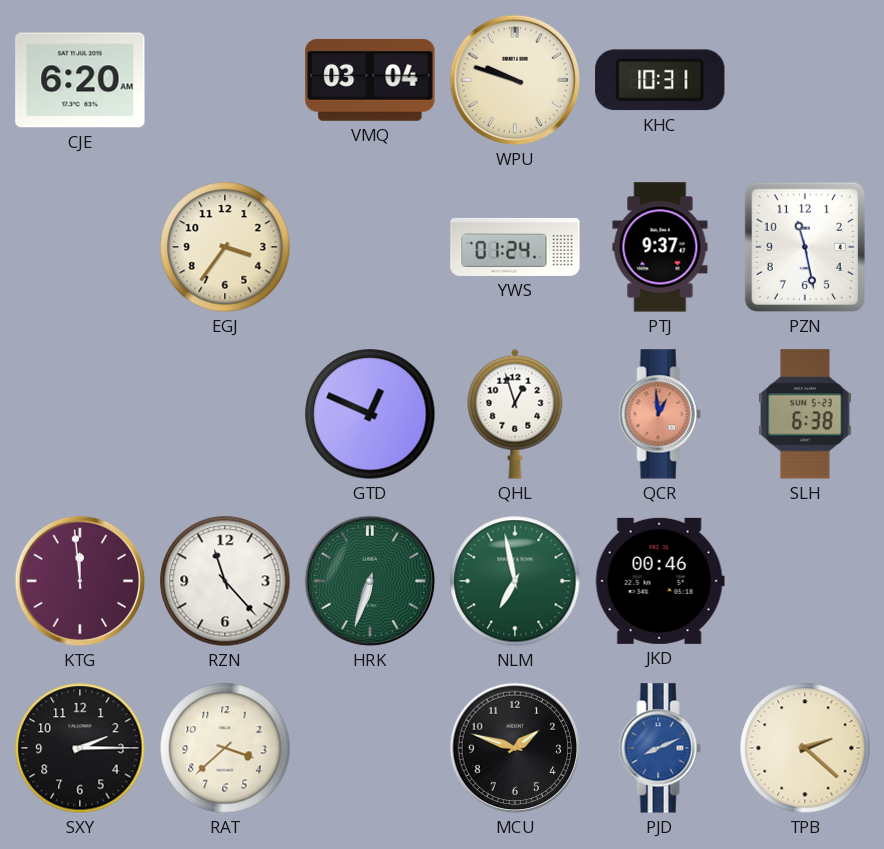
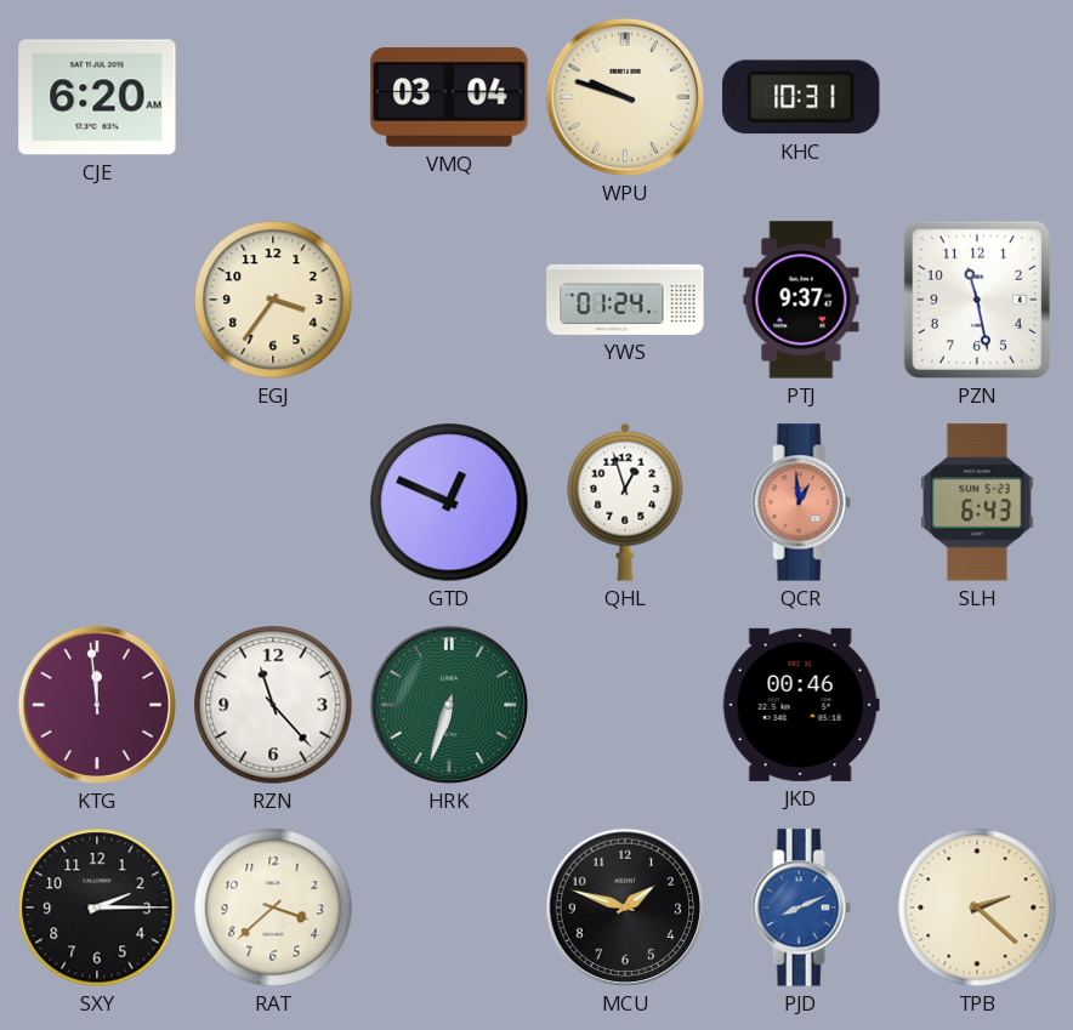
SLH: 6:38 -> 6:43 (978, 502)
NLM: 6:58 -> none (515, 581)
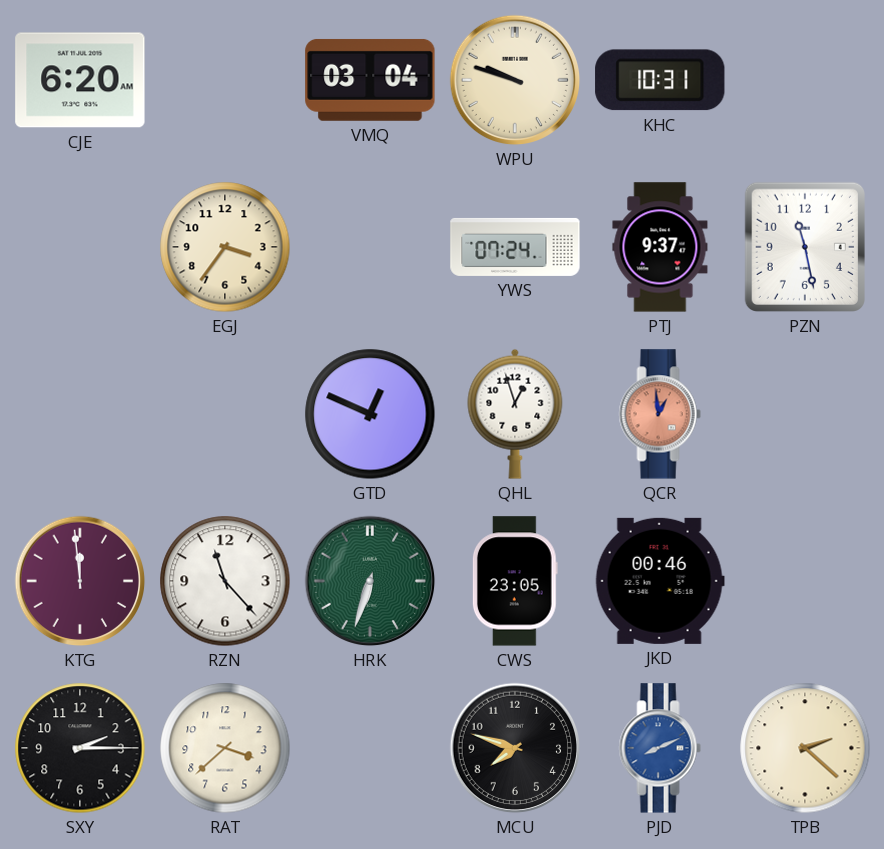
YWS: 01:24 -> 07:24 (515, 247)
SLH: 6:43 -> none (978, 502)
CWS: none -> 23:05 (515, 581)
MCU: 1:48 -> 7:48 (515, 748)
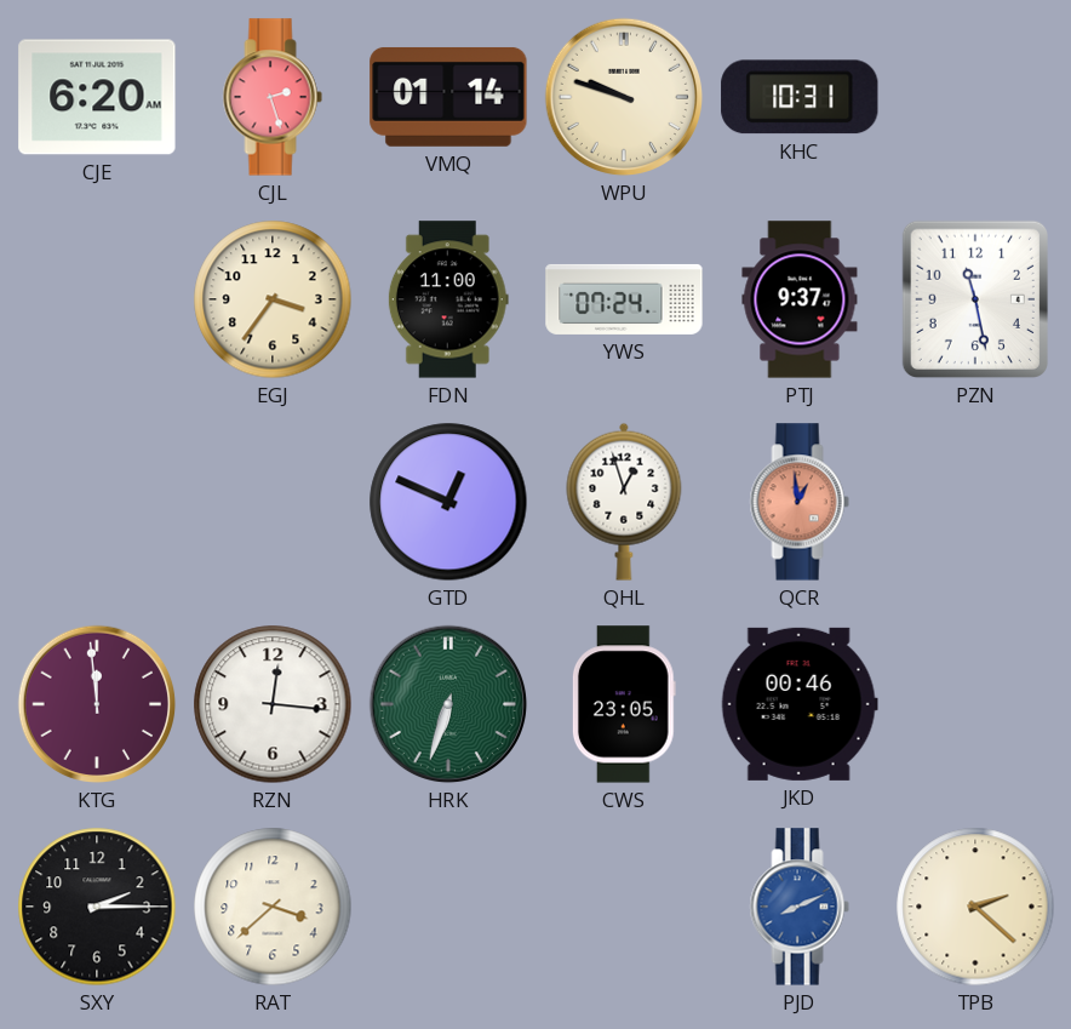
CJL: none -> 2:27 (273, 97)
VMQ: 03:04 -> 01:14 (448, 97)
FDN: none -> 11:00 (448, 299)
RZN: 11:23 -> 12:16 (273, 704)
MCU: 7:48 -> none (515, 748)
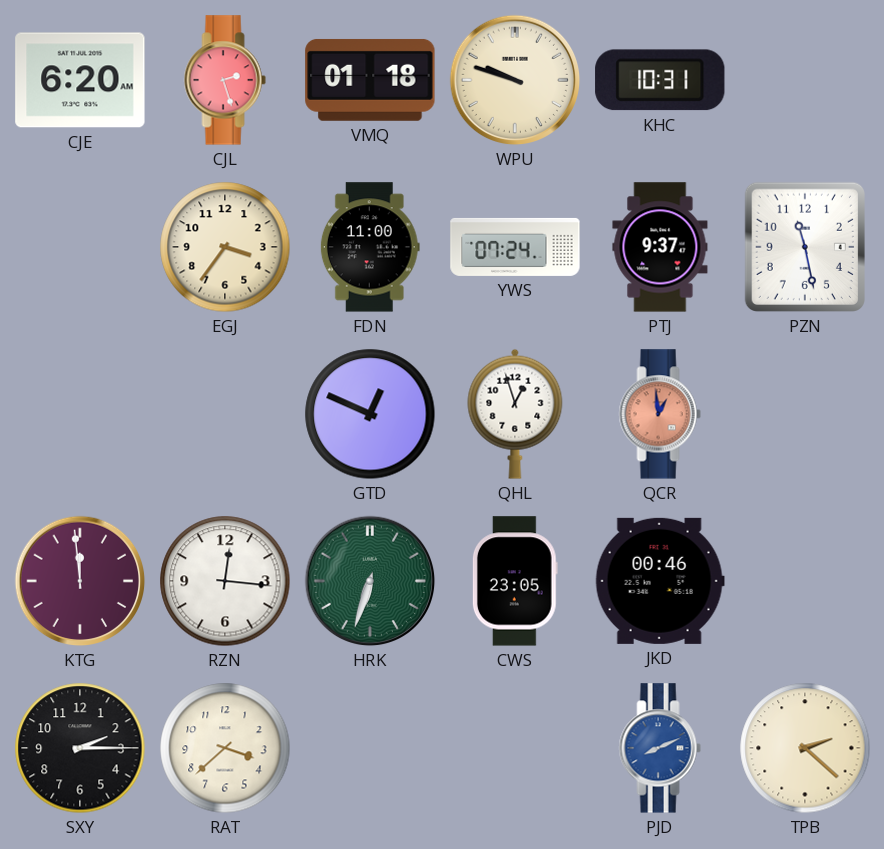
VMQ: 01:14 -> 01:18 (370, 80)
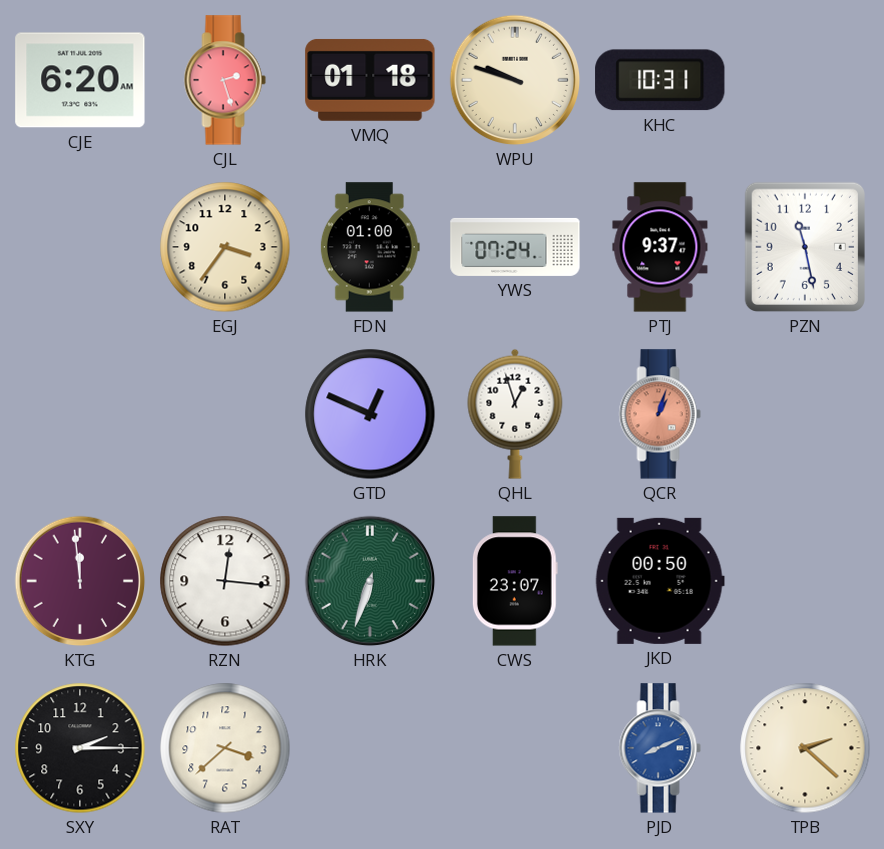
FDN: 11:00 -> 01:00 (370, 247)
QCR: 12:59 -> 1:03 (660, 414)
CWS: 23:05 -> 23:07 (515, 581)
JKD: 00:46 -> 00:50 (660, 581)
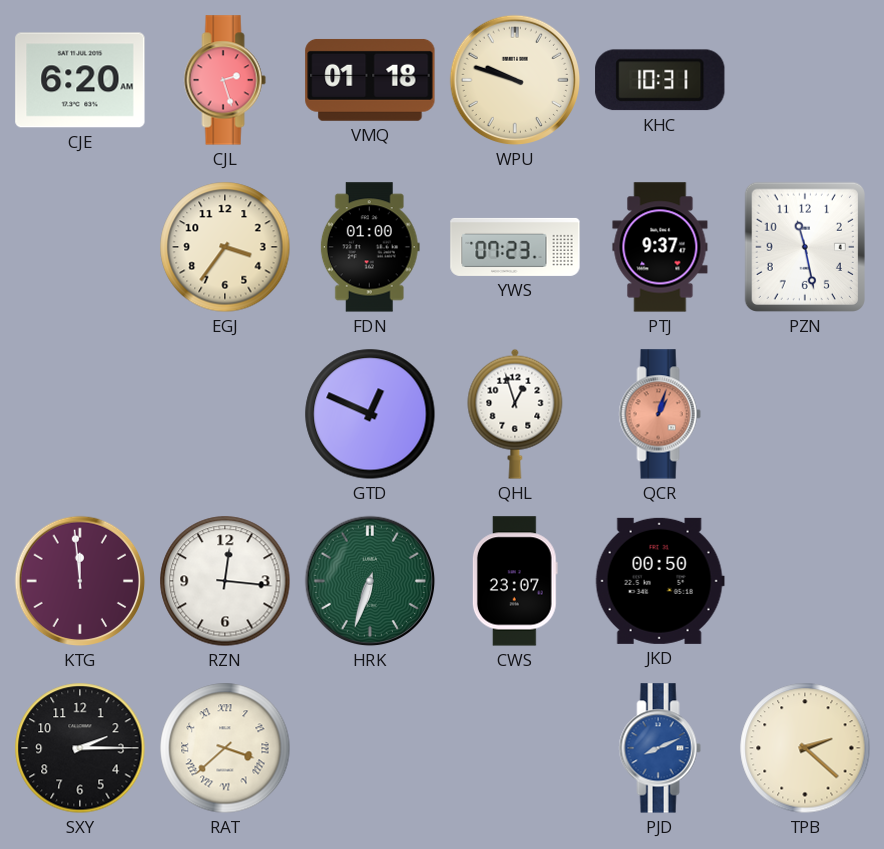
YWS: 07:24 -> 07:23 (515, 247)
RAT numerals: Arabic -> Roman (225, 748)
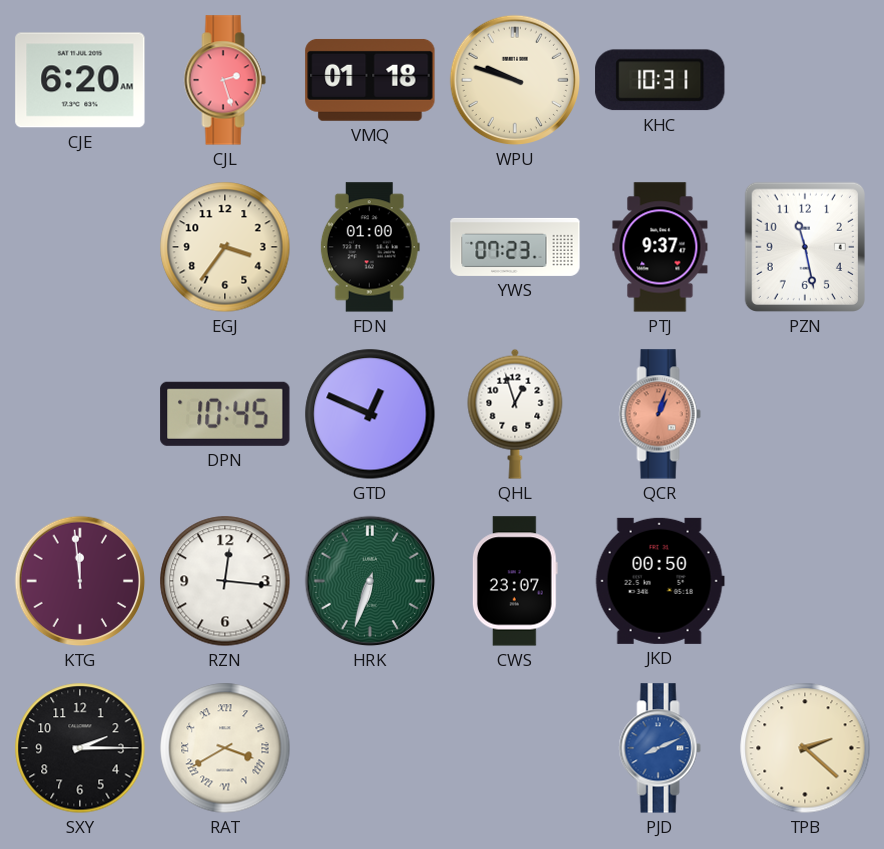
DPN: none -> 10:45 (225, 414)
RAT: 3:38 -> 3:40 (225, 748)
